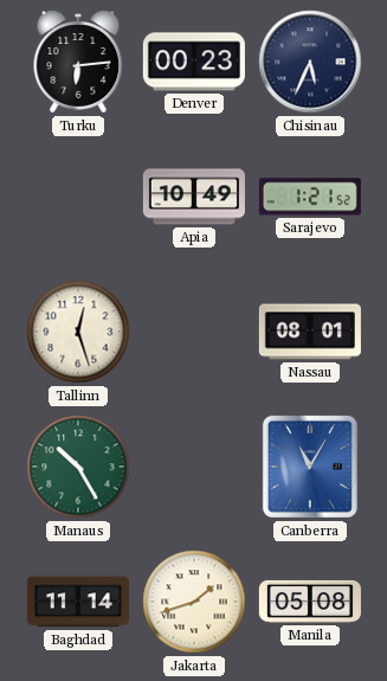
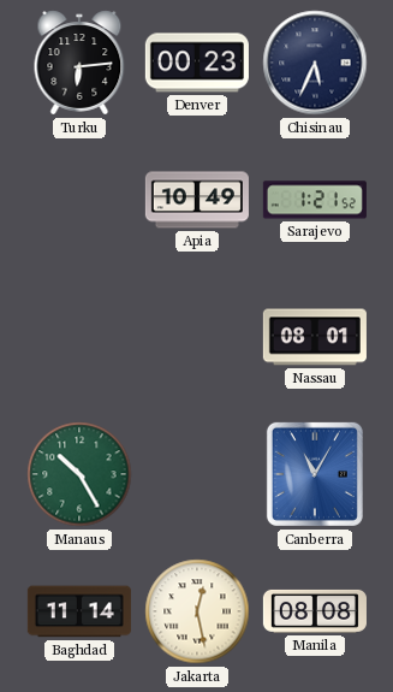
Tallinn: 12:27 -> none (78, 332)
Jakarta: 1:42 -> 12:28 (197, 611)
Manila: 05:08 -> 08:08 (315, 611)
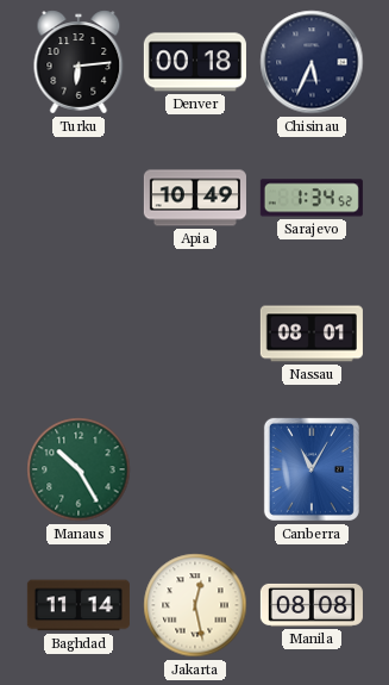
Denver: 00:23 -> 00:18 (195, 62)
Sarajevo: 1:21 -> 1:34 (312, 198)
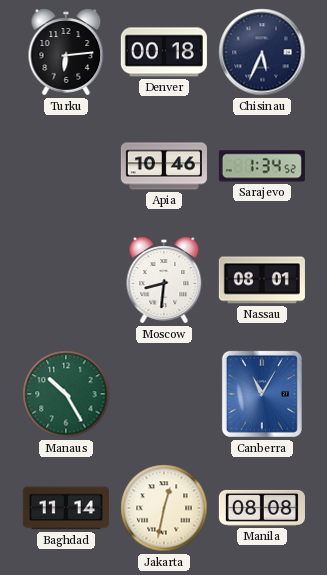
Apia: 10:49 -> 10:46 (164, 166)
Moscow: none -> 8:31 (164, 280)
Jakarta: 12:28 -> 12:32 (164, 508)
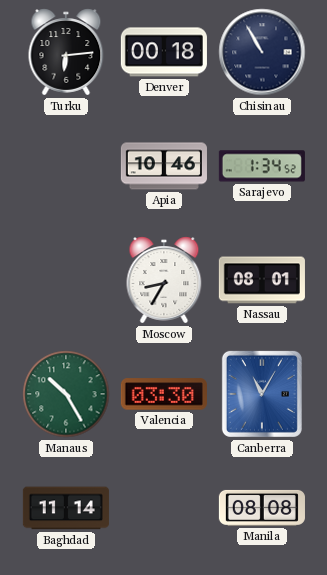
Chisinau: 5:34 -> 10:55 (262, 52)
Moscow: 8:31 -> 8:35 (164, 280)
Valencia: none -> 03:30 (164, 394)
Jakarta: 12:32 -> none (164, 508)
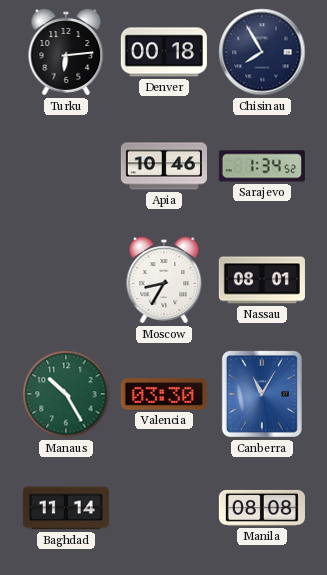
Chisinau: 10:55 -> 7:55 (262, 52)
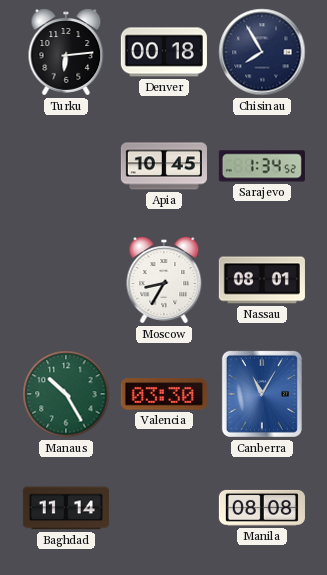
Apia: 10:46 -> 10:45 (164, 166)
